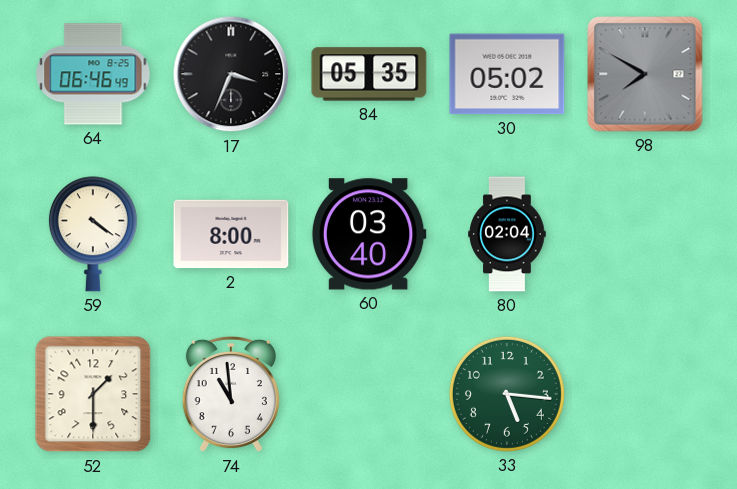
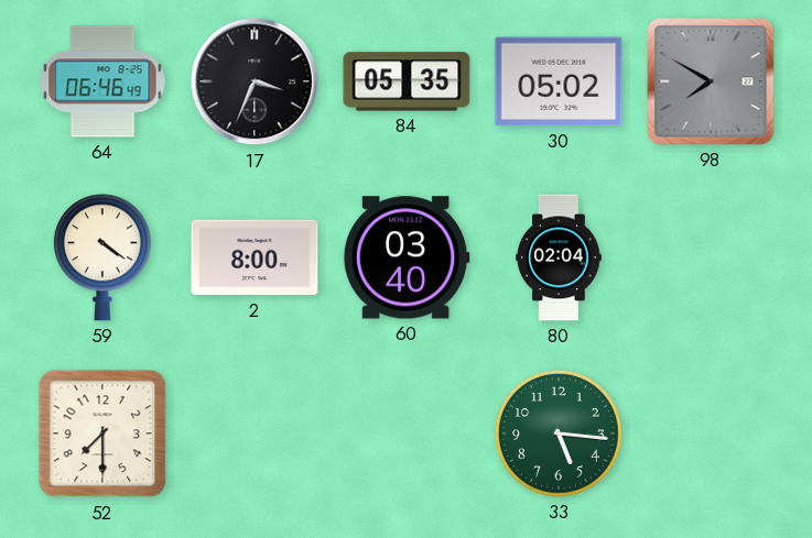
52: 1:30 -> 7:30 (102, 433)
74: 10:59 -> none (231, 394)
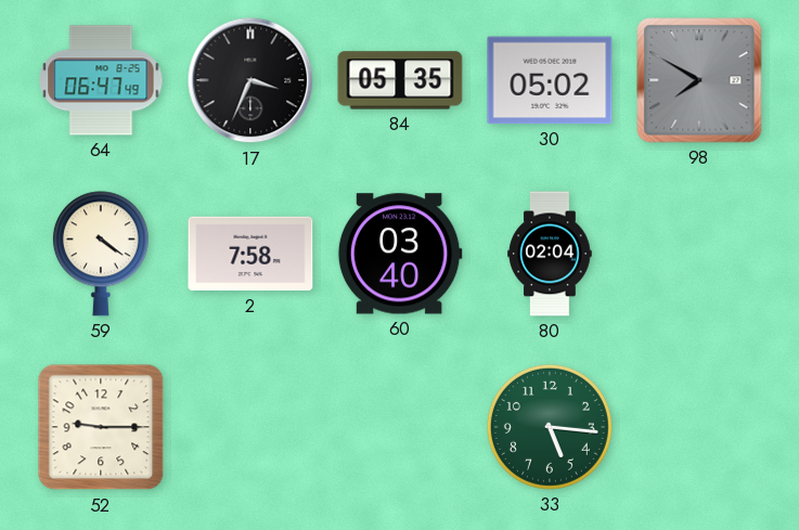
64: 06:46 -> 06:47 (101, 80)
2: 8:00 -> 7:58 (250, 254)
52: 7:30 -> 9:15 (101, 427)
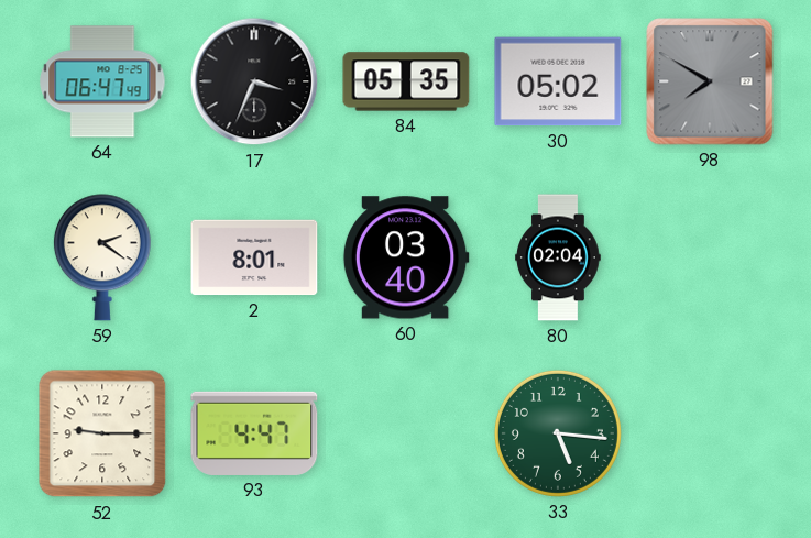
59: 4:21 -> 2:21 (102, 257)
2: 7:58 -> 8:01 (254, 257)
93: none -> 4:47 (254, 433)
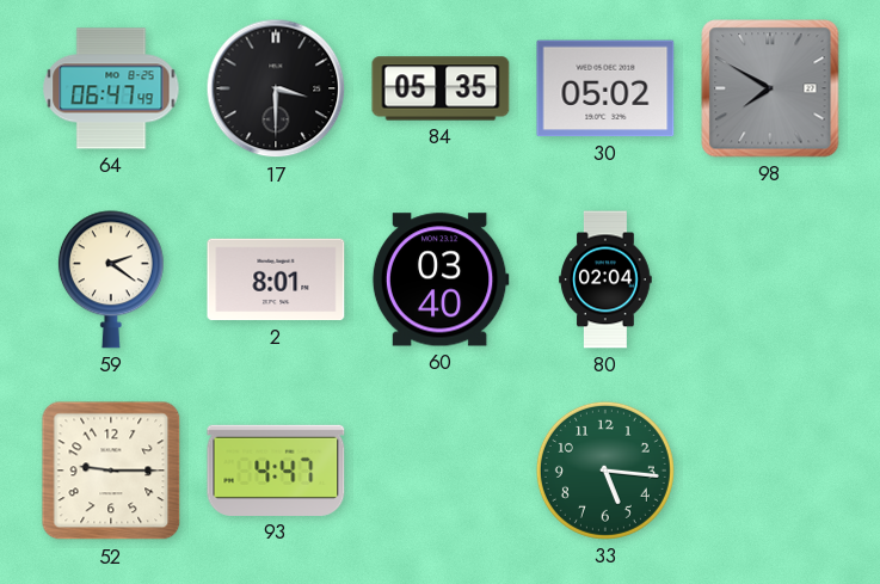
17: 3:34 -> 3:30 (276, 88)
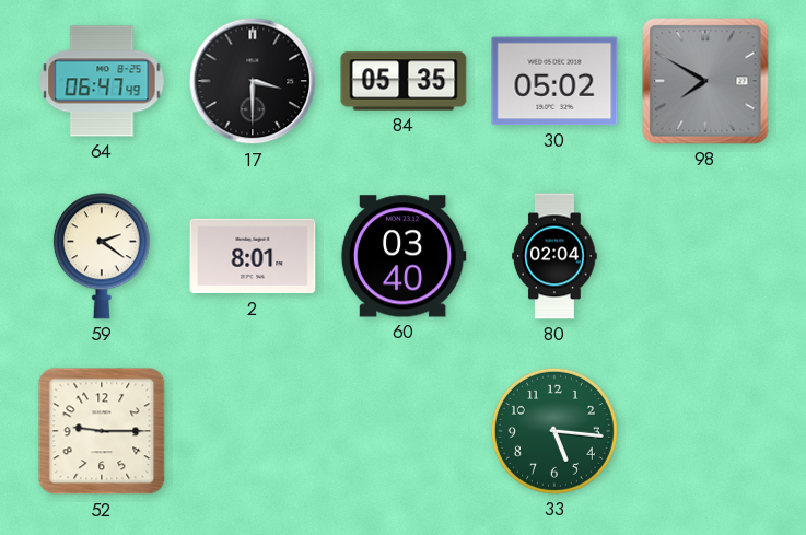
93: 4:47 -> none (276, 471)
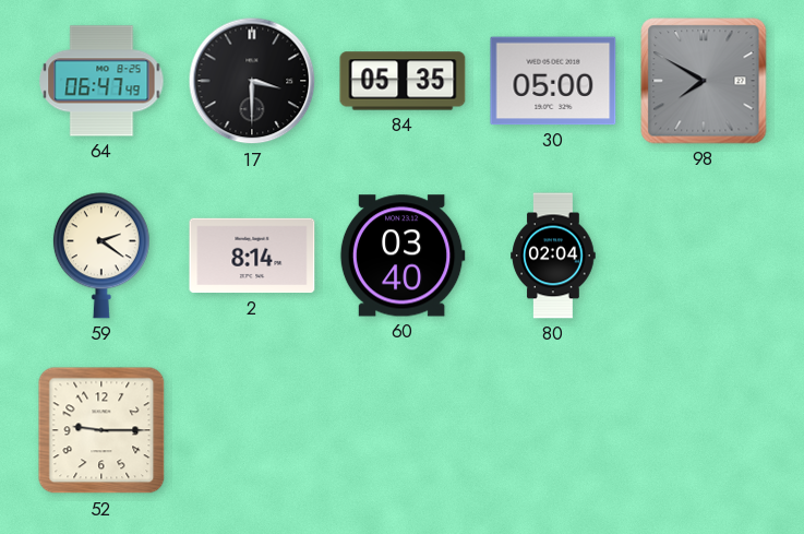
30: 05:02 -> 05:00 (553, 81)
2: 8:01 -> 8:14 (252, 256)
33: 5:16 -> none (554, 431)
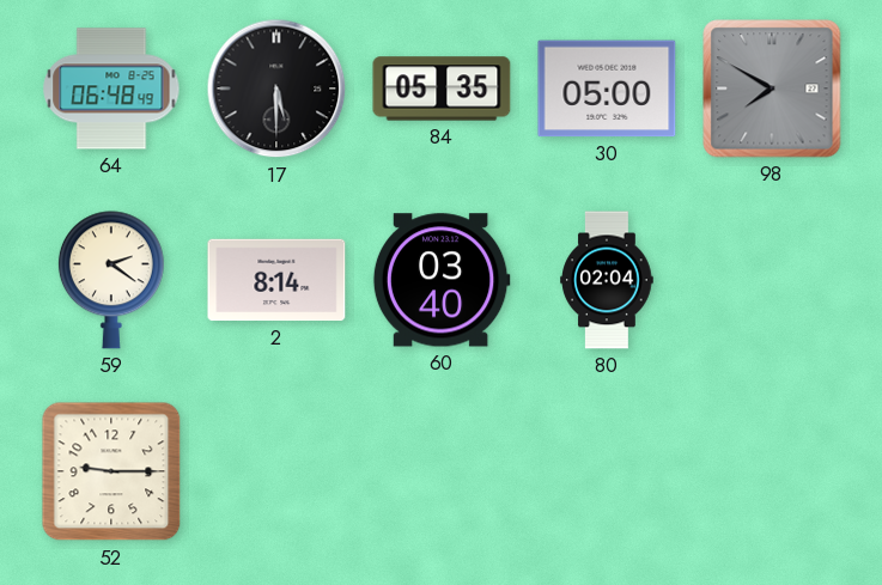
64: 06:47 -> 06:48 (111, 89)
17: 3:30 -> 5:30 (276, 89)
